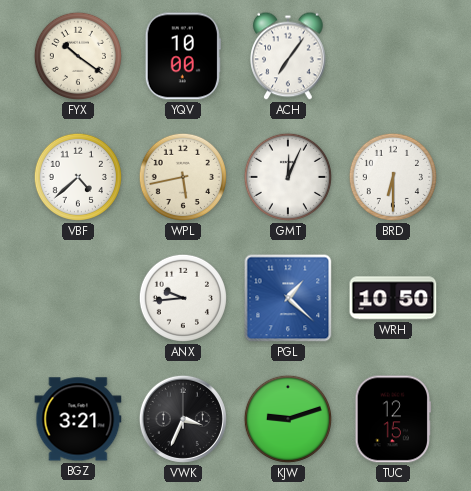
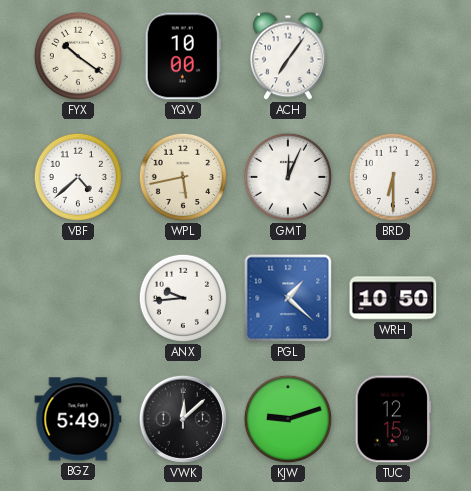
BGZ: 3:21 -> 5:49 (78, 419)
VWK: 3:34 -> 12:08 (183, 419)
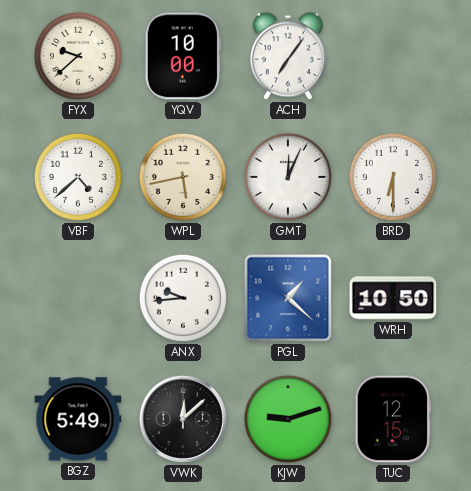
FYX: 10:21 -> 9:38 (78, 56)
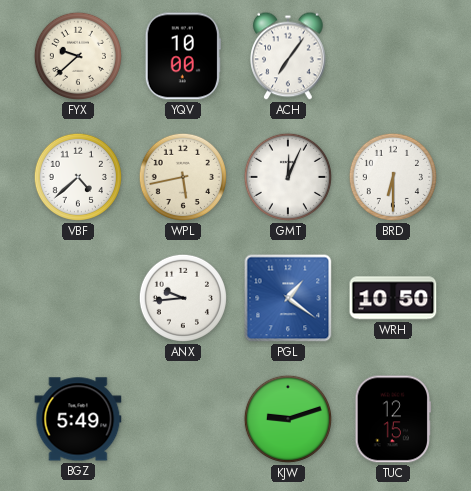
PGL: 1:22 -> 1:21 (288, 298)
VWK: 12:08 -> none (183, 419)
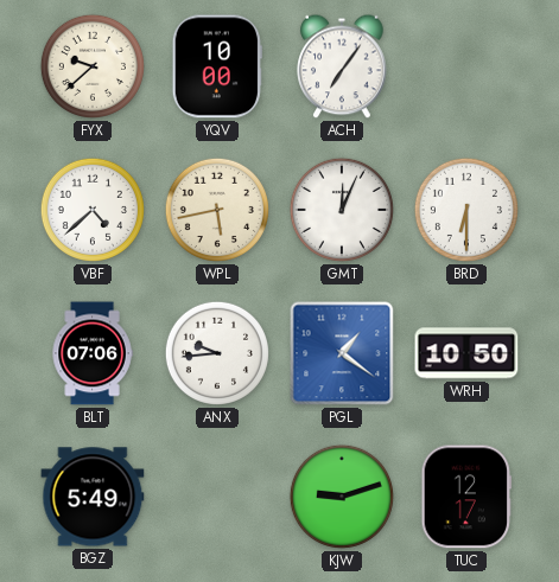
BLT: none -> 07:06 (93, 353)
TUC: 12:15 -> 12:17 (466, 497)
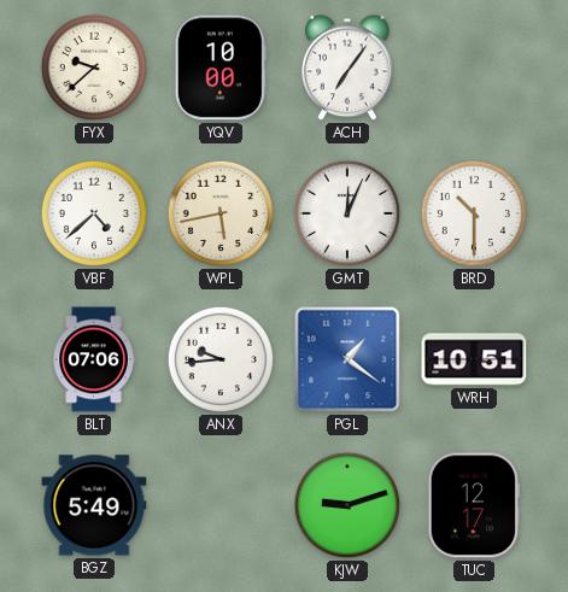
BRD: 6:30 -> 10:30 (474, 213)
WRH: 10:50 -> 10:51 (474, 359)
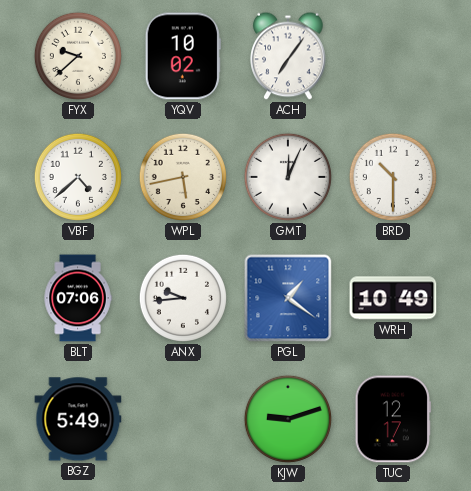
YQV: 10:00 -> 10:02 (183, 56)
WRH: 10:51 -> 10:49 (393, 298)
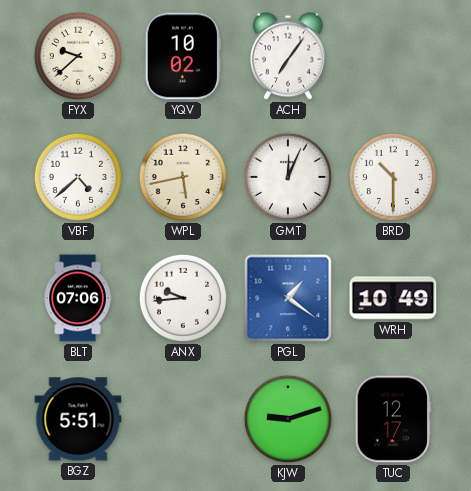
BGZ: 5:49 -> 5:51 (78, 419)
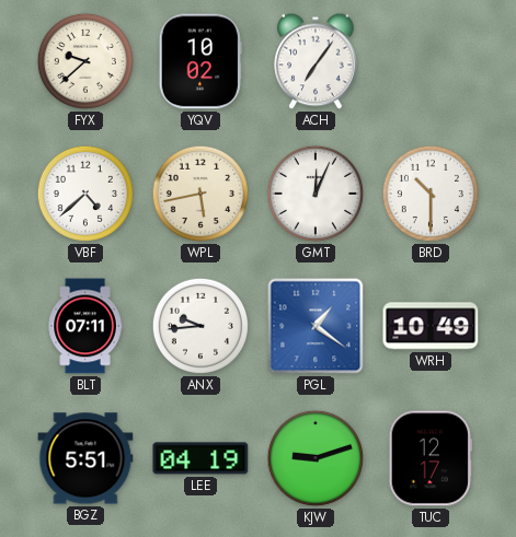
BLT: 07:06 -> 07:11 (85, 326)
LEE: none -> 04:19 (200, 458)
